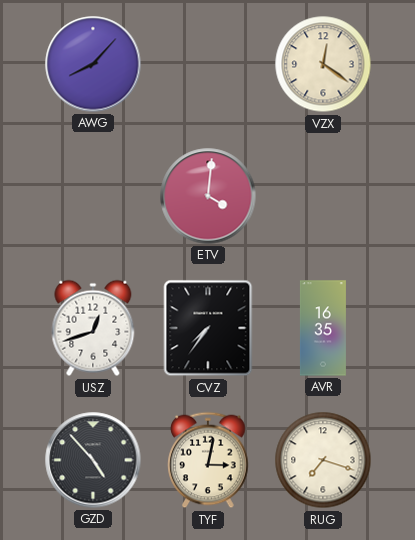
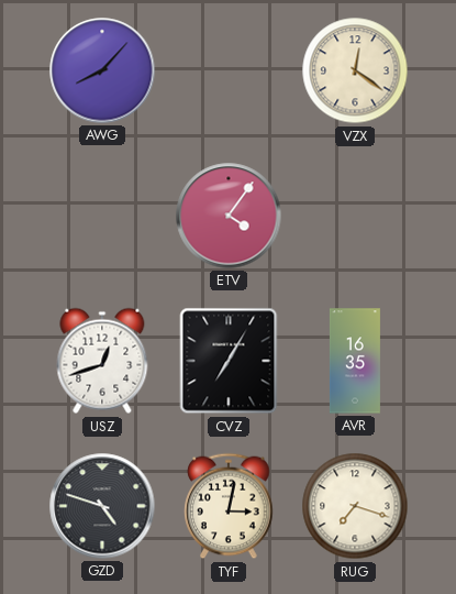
ETV: 4:01 -> 4:06 (229, 216)
CVZ: 7:36 -> 7:05 (229, 361)
GZD: 4:53 -> 4:48 (102, 506)
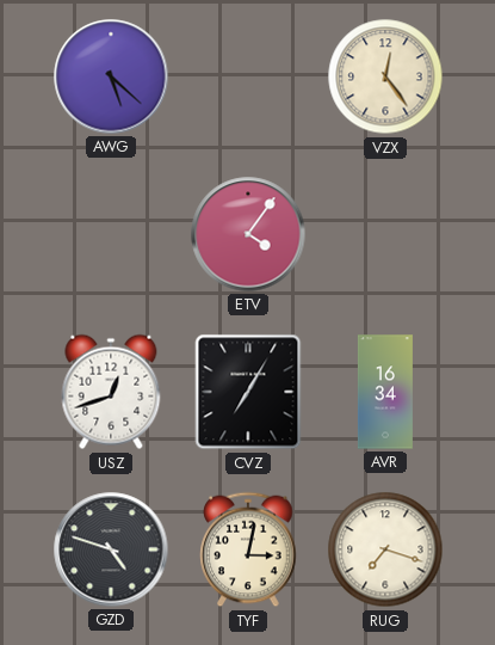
AWG: 8:07 -> 5:22 (111, 76)
VZX: 12:21 -> 12:24 (385, 76)
AVR: 16:35 -> 16:34 (385, 392)
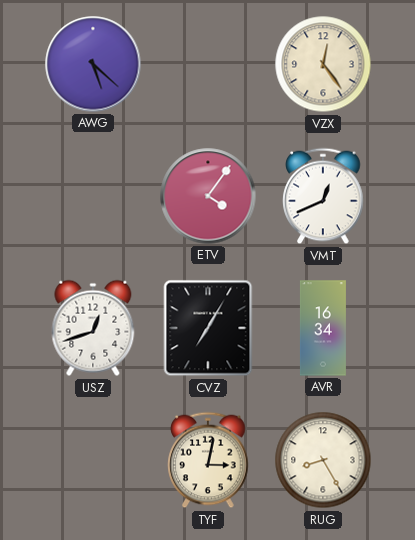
VMT: none -> 12:41 (323, 196)
GZD: 4:48 -> none (111, 549)
RUG: 7:18 -> 8:25 (323, 460)
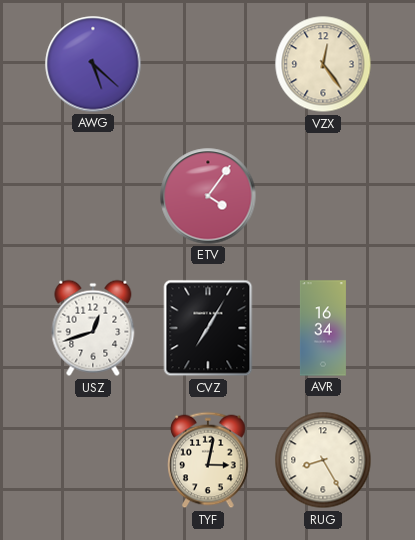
VMT: 12:41 -> none (323, 196)
